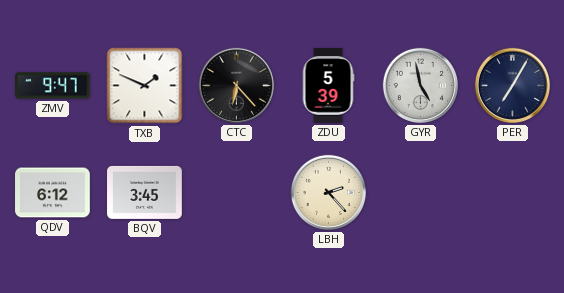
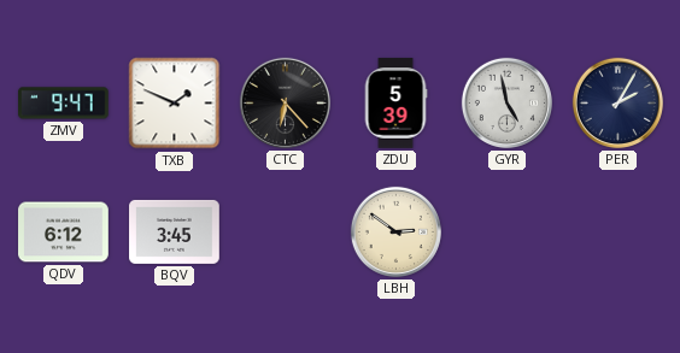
PER: 7:05 -> 2:05 (617, 102)
LBH: 2:23 -> 2:51 (395, 231)
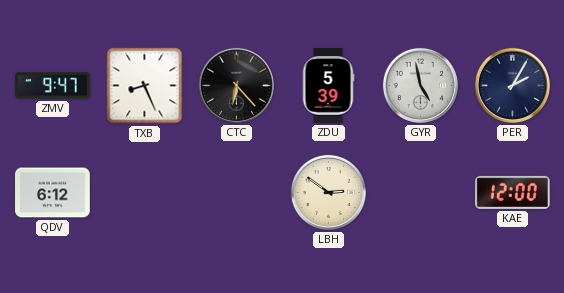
TXB: 1:49 -> 8:26 (145, 86)
BQV: 3:45 -> none (175, 231)
KAE: none -> 12:00 (513, 192)
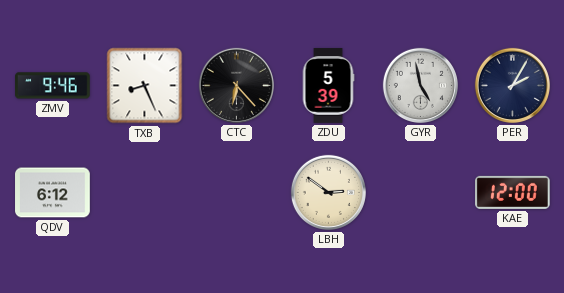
ZMV: 9:47 -> 9:46 (53, 86)
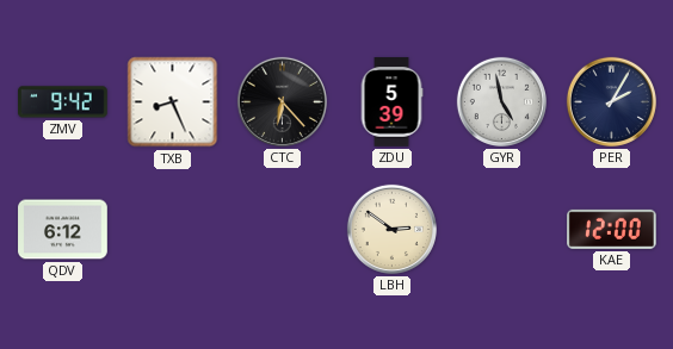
ZMV: 9:46 -> 9:42 (63, 102)
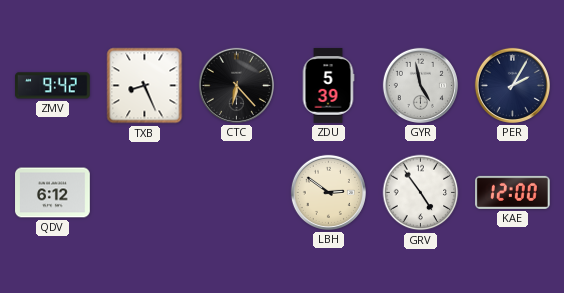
GRV: none -> 4:54 (421, 193)
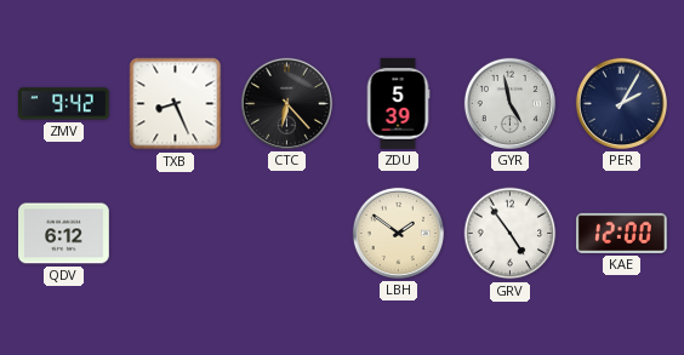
LBH: 2:51 -> 1:51 (398, 233)
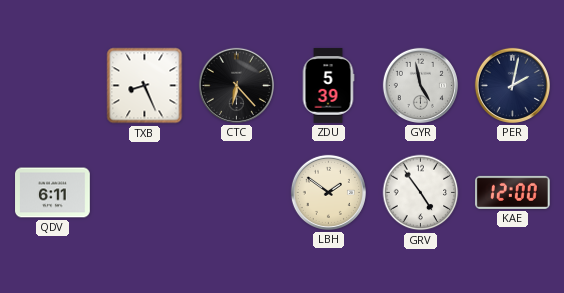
ZMV: 9:42 -> none (64, 104)
PER: 2:05 -> 2:02 (512, 85)
QDV: 6:12 -> 6:11 (53, 193)
